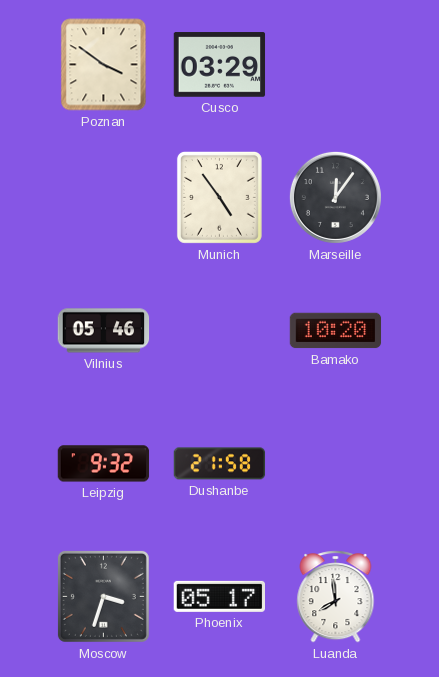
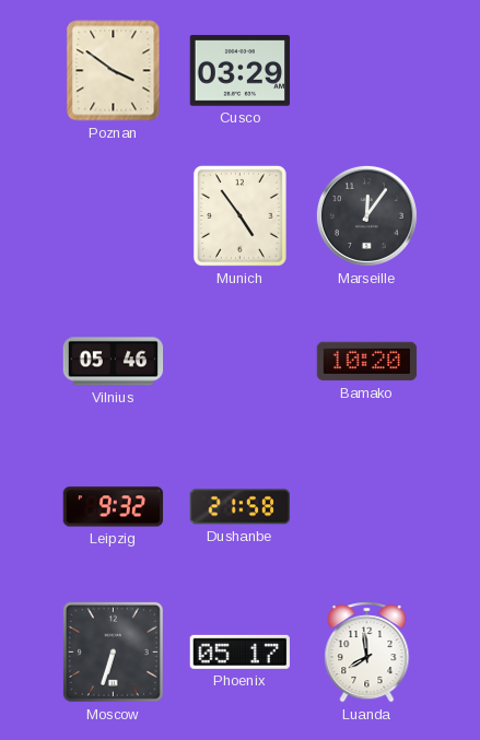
Moscow: 3:33 -> 6:33 (113, 651)
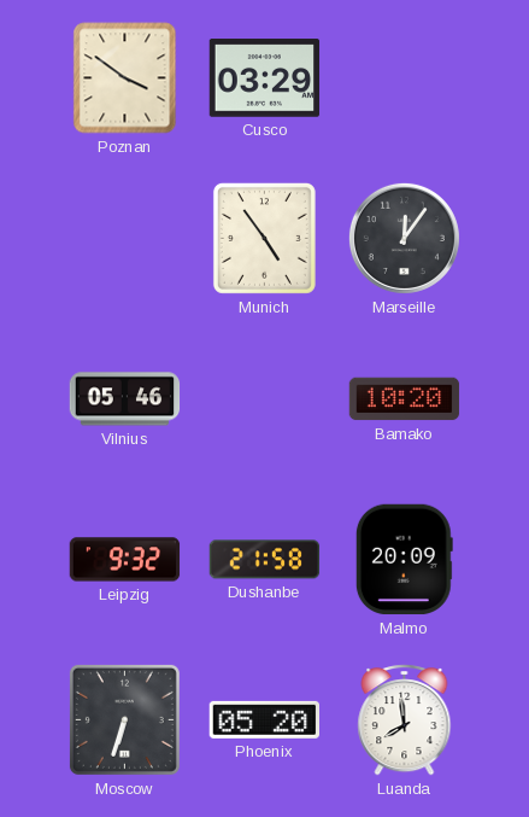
Malmo: none -> 20:09 (404, 560)
Phoenix: 05:17 -> 05:20 (264, 719)
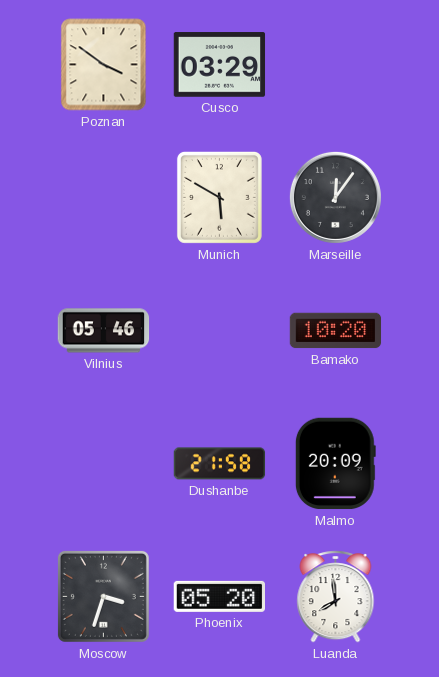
Munich: 4:54 -> 5:50 (219, 197)
Leipzig: 9:32 -> none (125, 560)
Moscow: 6:33 -> 3:33 (103, 596)
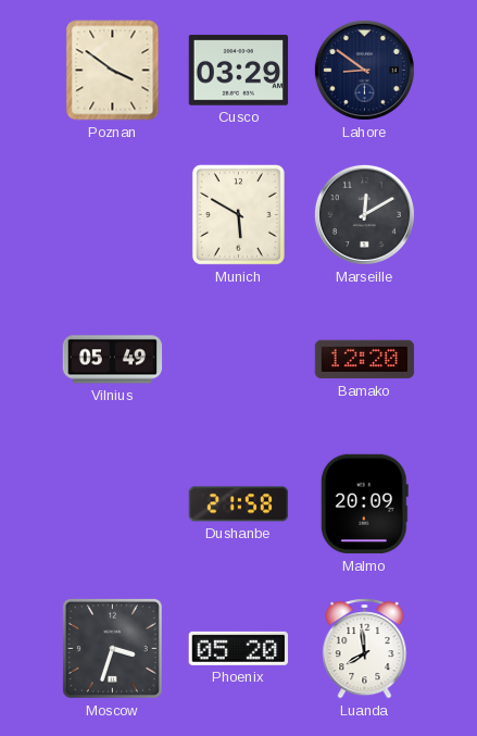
Lahore: none -> 8:51 (364, 70)
Marseille: 12:06 -> 12:10 (364, 214)
Vilnius: 05:46 -> 05:49 (113, 360)
Bamako: 10:20 -> 12:20 (365, 360)
